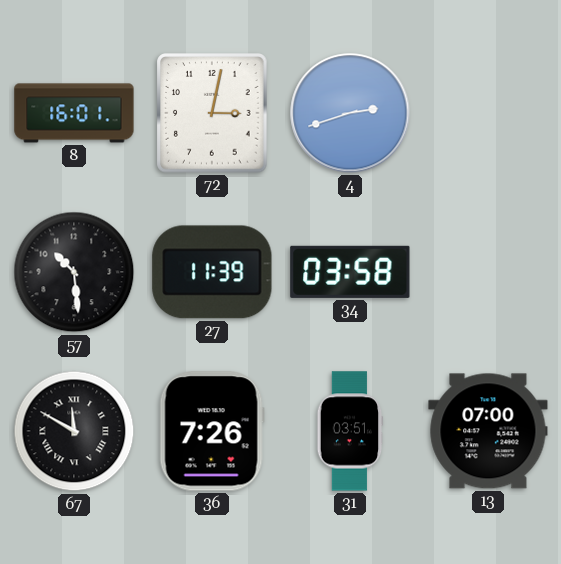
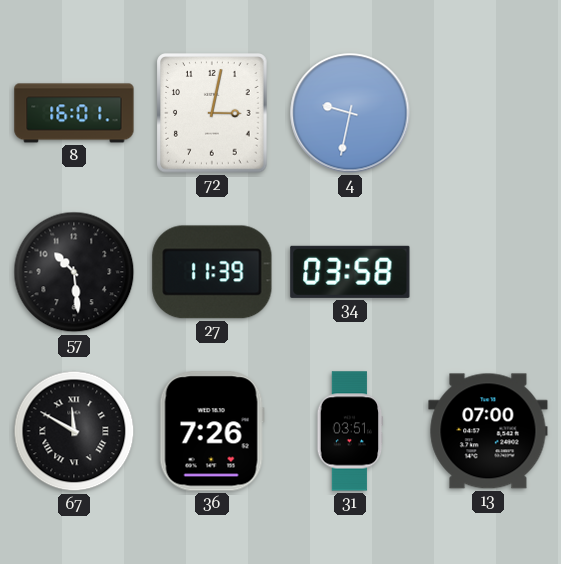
4: 2:42 -> 9:32 (350, 113)
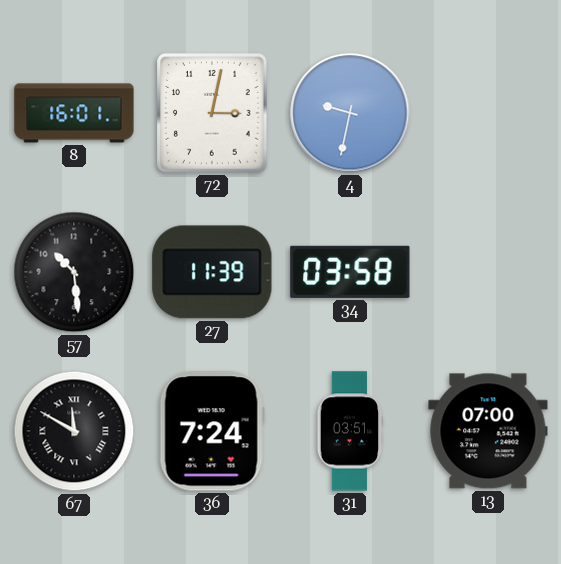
36: 7:26 -> 7:24 (212, 431)
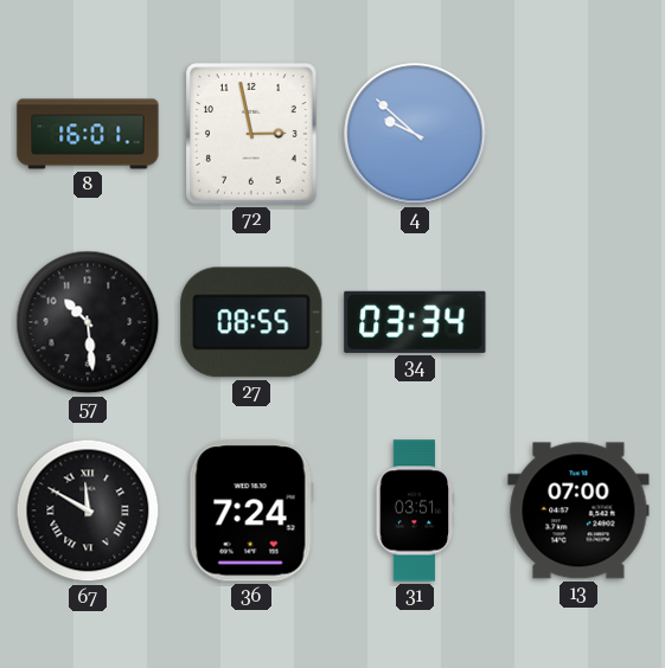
72: 3:02 -> 2:58 (251, 134)
4: 9:32 -> 9:52 (415, 134)
27: 11:39 -> 08:55 (251, 322)
34: 03:58 -> 03:34 (415, 322)
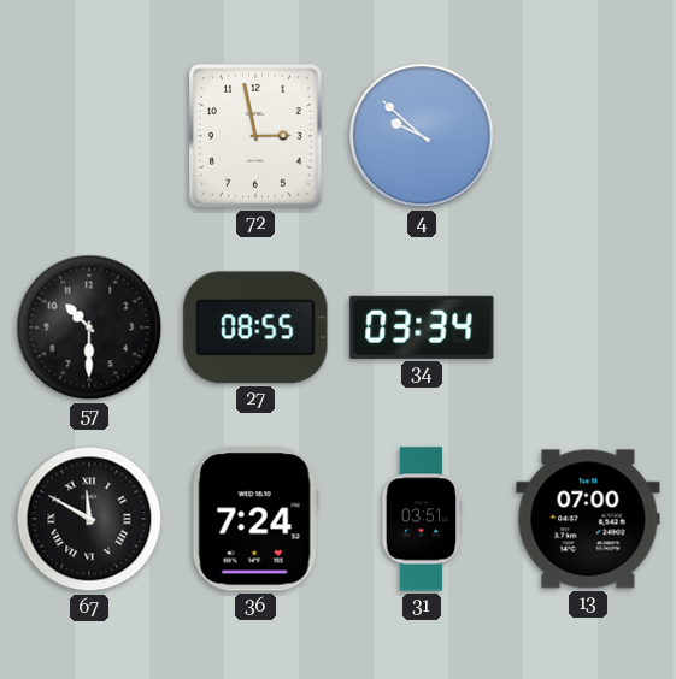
8: 16:01 -> none (88, 134)
57: 10:29 -> 10:30 (89, 327)
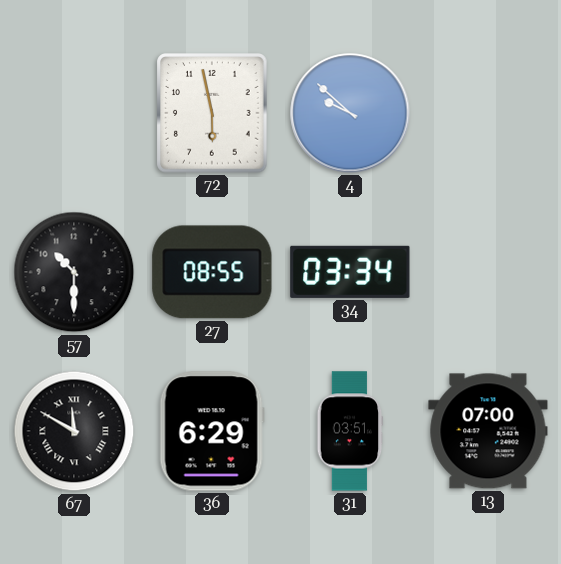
72: 2:58 -> 5:58 (212, 113)
36: 7:24 -> 6:29 (212, 431)
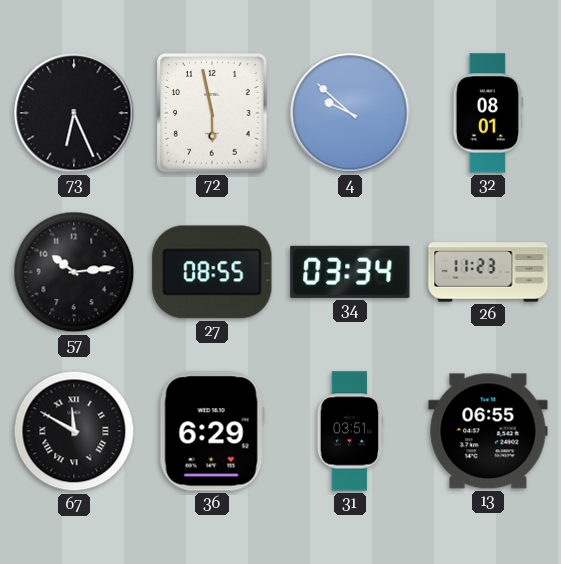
73: none -> 6:26 (74, 113)
32: none -> 08:01 (488, 113)
57: 10:30 -> 10:14 (74, 272)
26: none -> 11:23 (488, 272)
13: 07:00 -> 06:55 (488, 431)
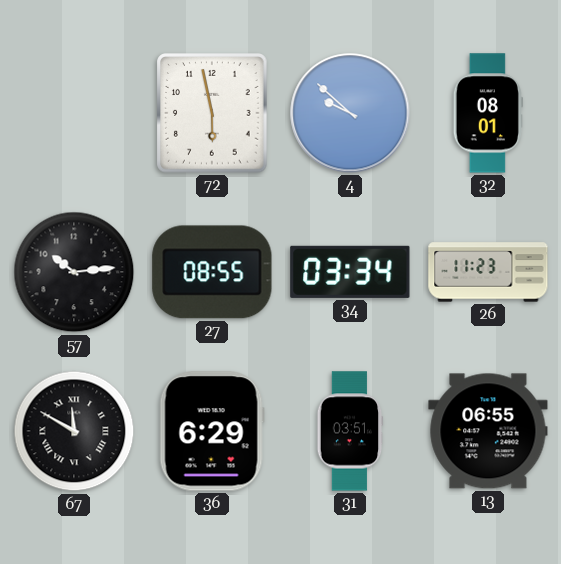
73: 6:26 -> none (74, 113)
